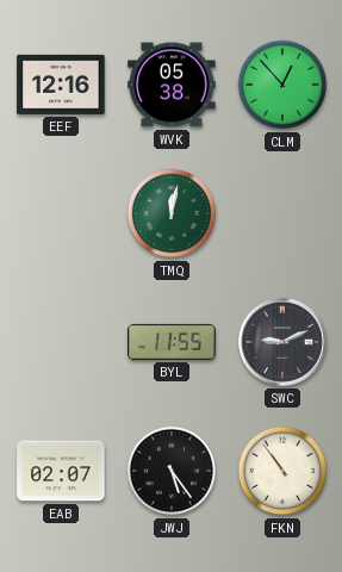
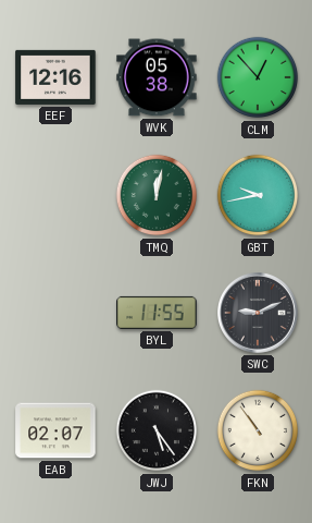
GBT: none -> 9:43 (258, 195)
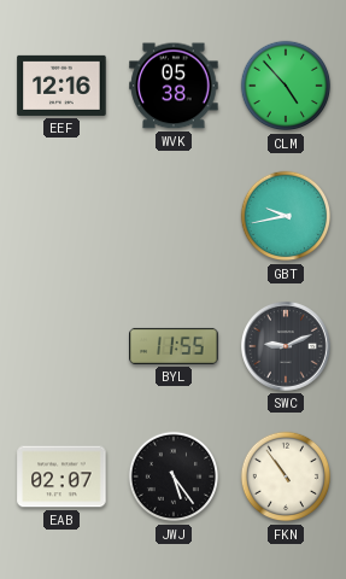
CLM: 12:53 -> 4:53 (286, 86)
TMQ: 12:02 -> none (157, 195)
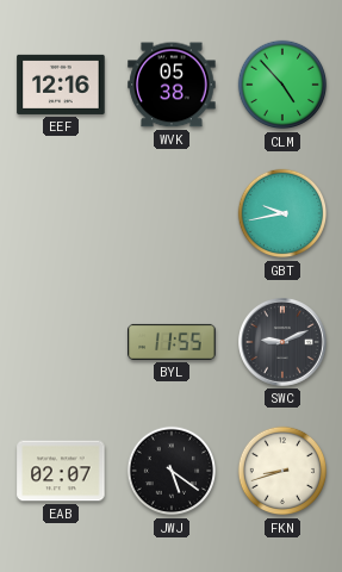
JWJ: 5:24 -> 5:21 (172, 471)
FKN: 10:54 -> 8:42 (282, 471)
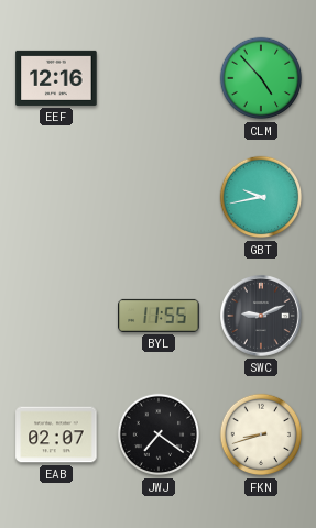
WVK: 05:38 -> none (172, 85)
JWJ: 5:21 -> 7:21 (159, 435)
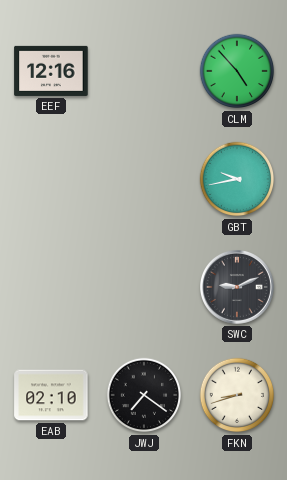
BYL: 11:55 -> none (159, 316)
EAB: 02:07 -> 02:10 (51, 395)
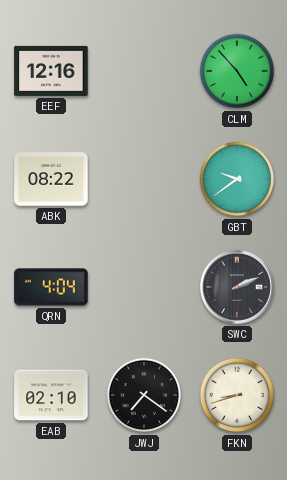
ABK: none -> 08:22 (51, 179)
GBT: 9:43 -> 9:39 (237, 179)
QRN: none -> 4:04 (51, 287)
SWC: 9:11 -> 2:11 (238, 288)
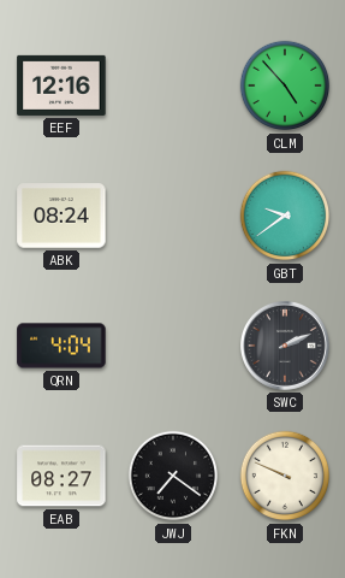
ABK: 08:22 -> 08:24 (61, 216)
EAB: 02:10 -> 08:27 (61, 476)
FKN: 8:42 -> 9:49 (285, 476)
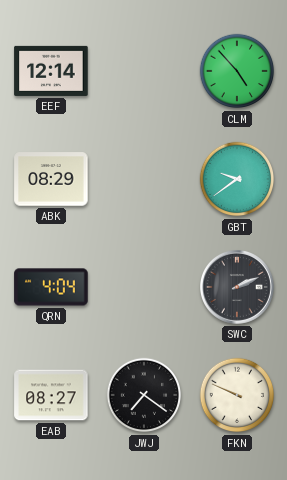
EEF: 12:16 -> 12:14 (51, 71)
ABK: 08:24 -> 08:29 (51, 179)
